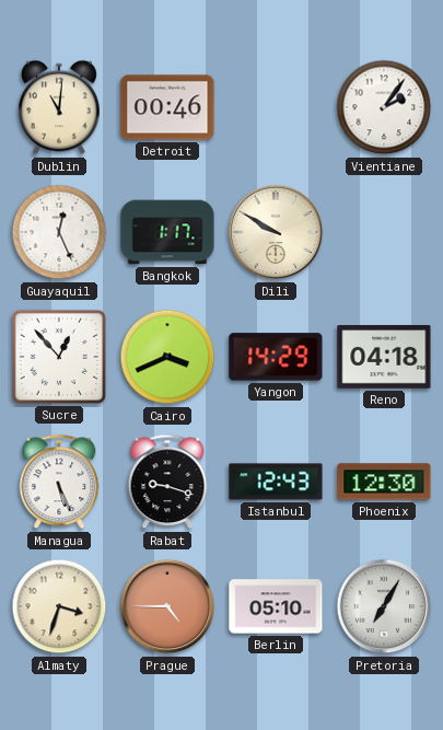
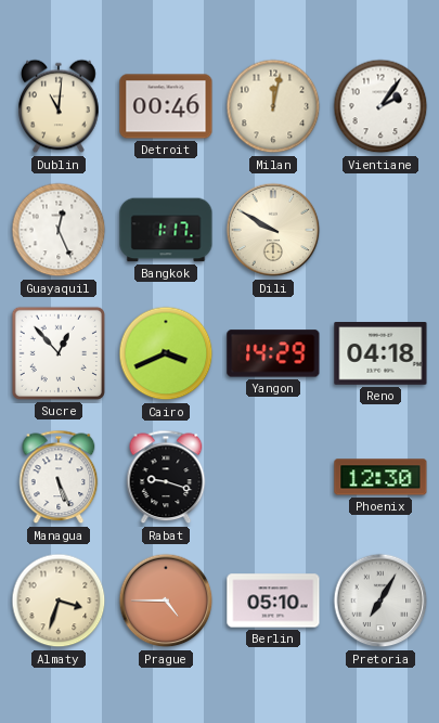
Milan: none -> 12:02 (273, 106)
Istanbul: 12:43 -> none (276, 482)
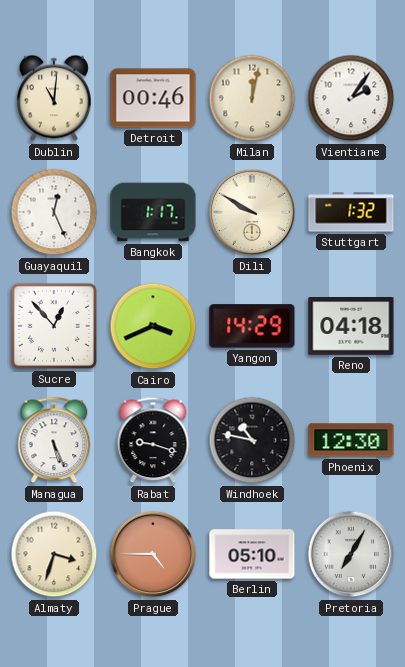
Stuttgart: none -> 1:32 (351, 212)
Windhoek: none -> 10:47 (252, 440)
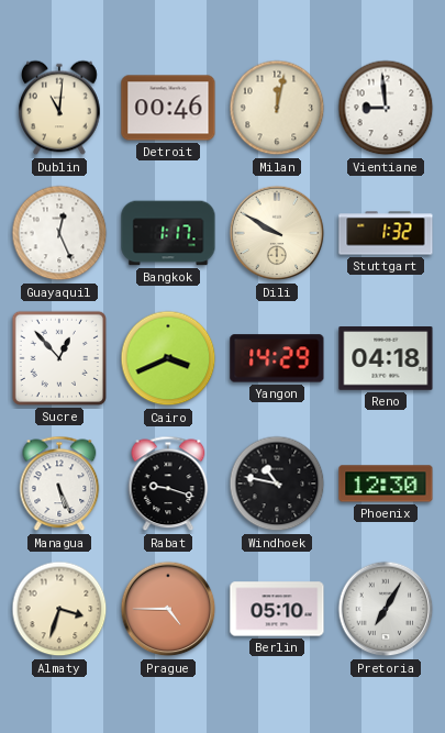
Vientiane: 2:06 -> 8:59 (386, 108)
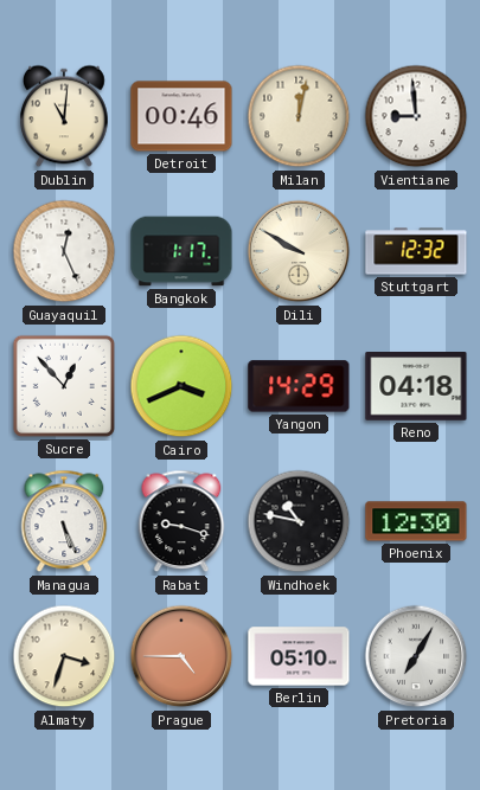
Stuttgart: 1:32 -> 12:32 (416, 251)
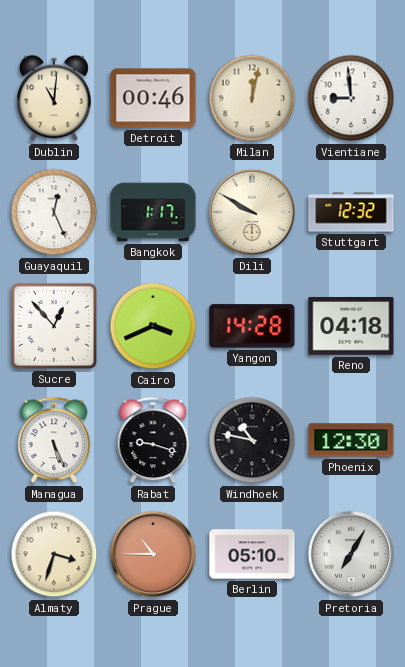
Yangon: 14:29 -> 14:28 (252, 326)
Prague: 4:45 -> 10:45 (153, 554)
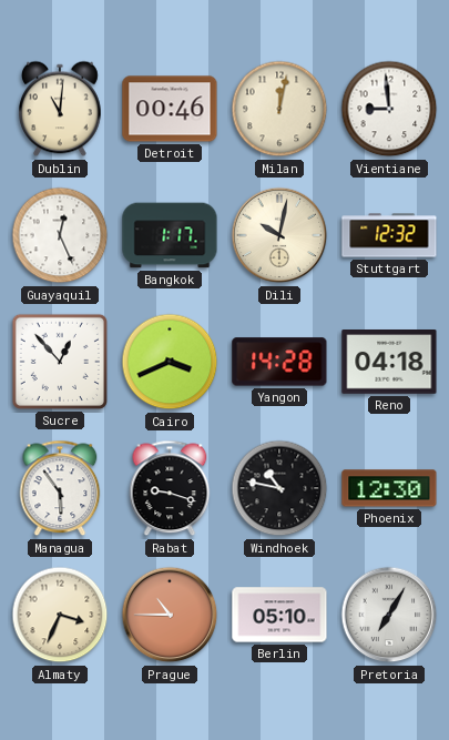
Dili: 9:50 -> 10:02 (279, 235)
Managua: 5:26 -> 5:54 (60, 488)
Almaty: 3:33 -> 3:34 (60, 615)
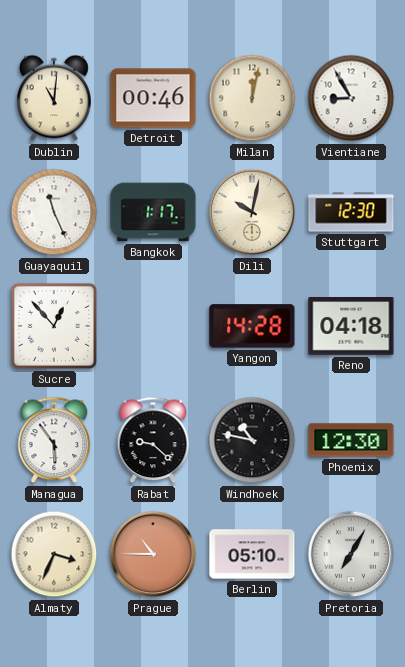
Vientiane: 8:59 -> 8:55 (351, 98)
Guayaquil: 12:26 -> 11:26 (54, 212)
Stuttgart: 12:32 -> 12:30 (351, 212)
Cairo: 3:41 -> none (170, 362)
Rabat: 9:18 -> 9:22 (153, 440)
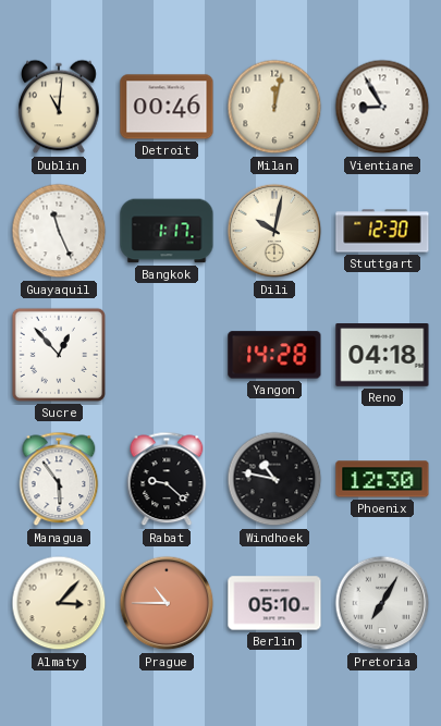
Almaty: 3:34 -> 3:07 (59, 603)
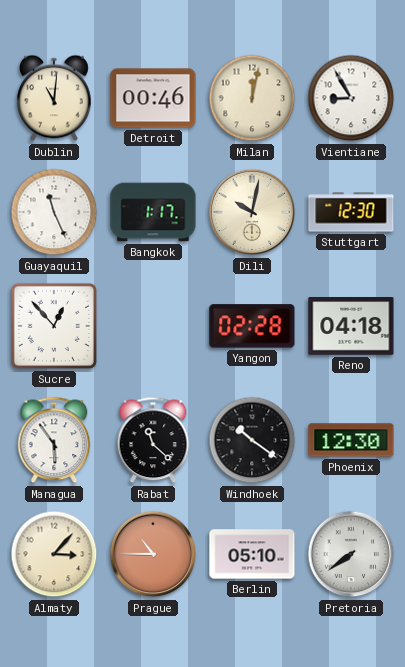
Yangon: 14:28 -> 02:28 (252, 326)
Rabat: 9:22 -> 11:22 (153, 440)
Windhoek: 10:47 -> 10:21 (252, 440)
Pretoria: 7:05 -> 7:39 (351, 554)
